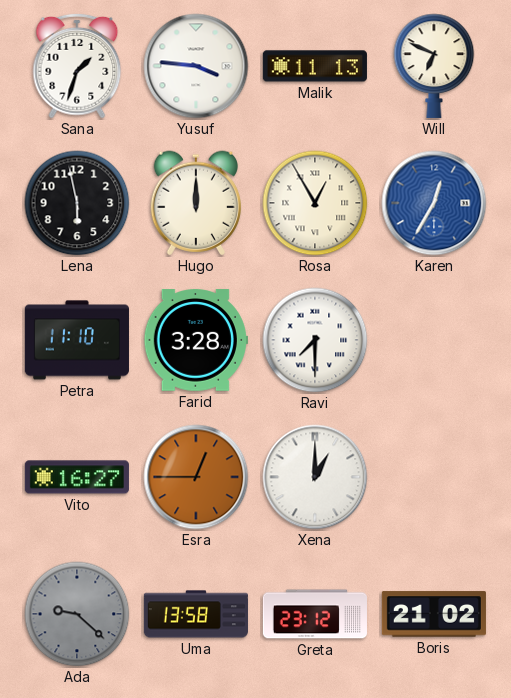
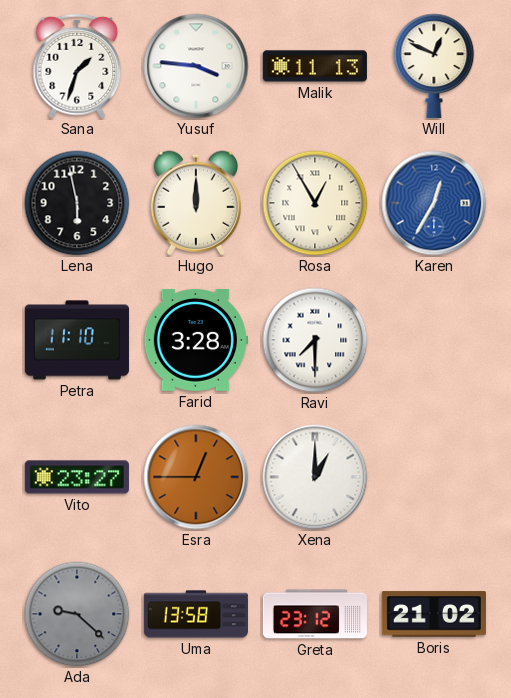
Will: 6:49 -> 12:49 (434, 66)
Vito: 16:27 -> 23:27 (77, 477)
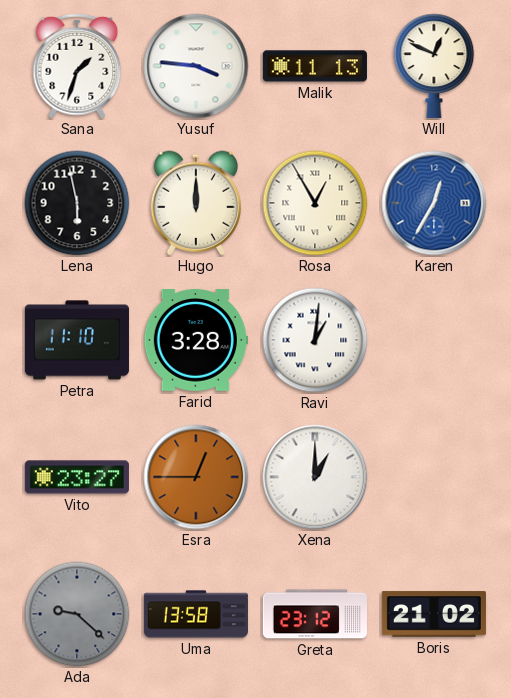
Ravi: 7:30 -> 1:01 (315, 340)
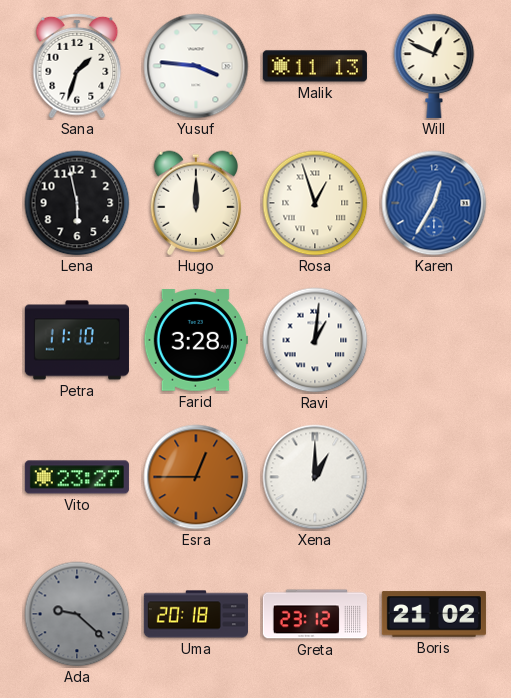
Rosa: 12:55 -> 12:57 (315, 203)
Uma: 13:58 -> 20:18 (196, 614)
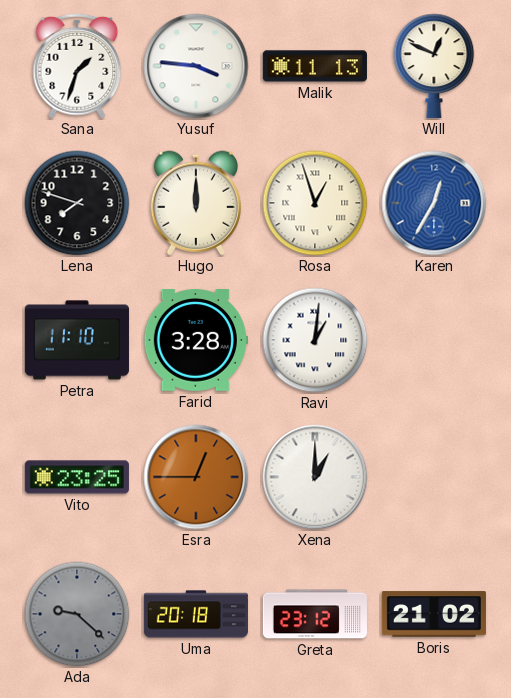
Lena: 5:58 -> 7:48 (77, 203)
Vito: 23:27 -> 23:25 (77, 477)
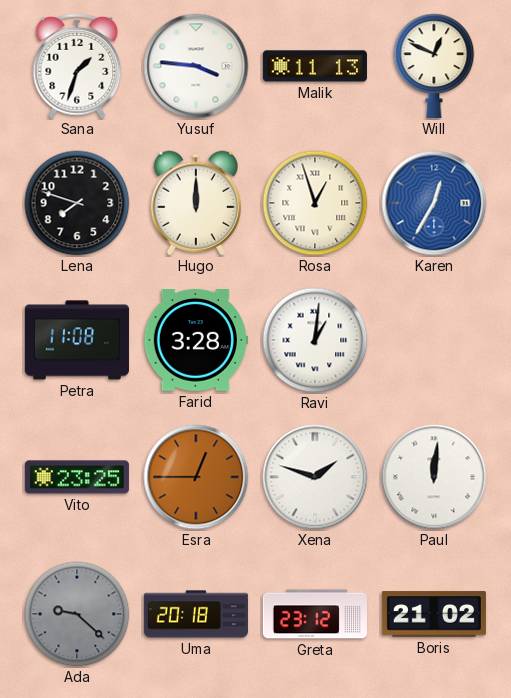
Petra: 11:10 -> 11:08 (77, 340)
Xena: 1:00 -> 1:48 (315, 477)
Paul: none -> 12:01 (434, 477)
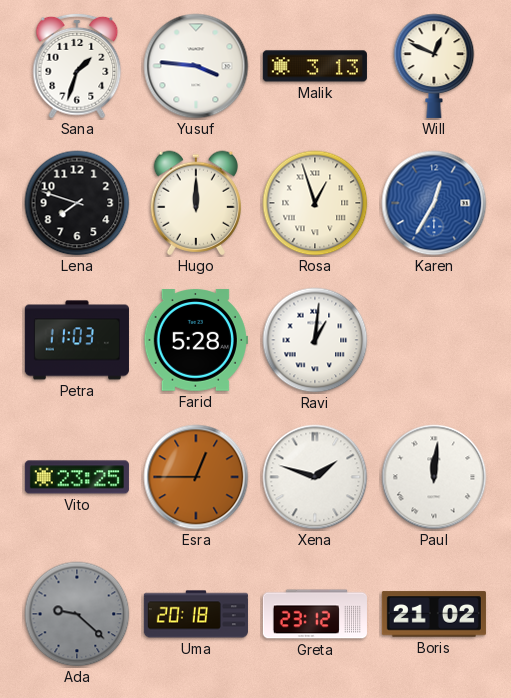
Malik: 11:13 -> 3:13 (315, 66)
Petra: 11:08 -> 11:03 (77, 340)
Farid: 3:28 -> 5:28 (196, 340)
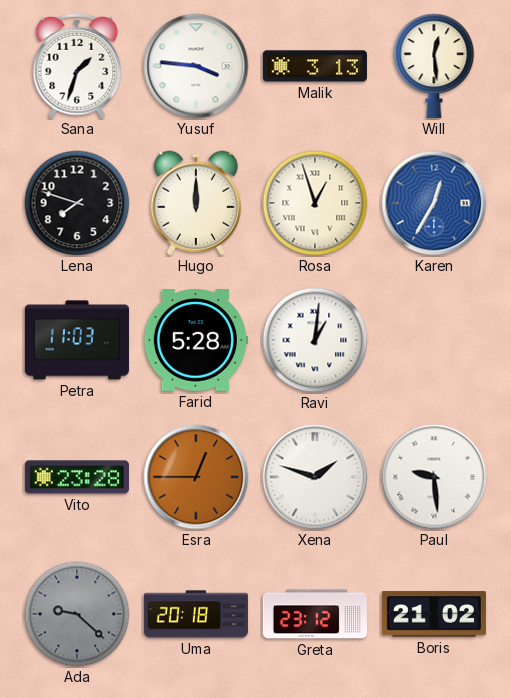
Will: 12:49 -> 12:29 (434, 66)
Vito: 23:25 -> 23:28 (77, 477)
Paul: 12:01 -> 9:29 (434, 477)
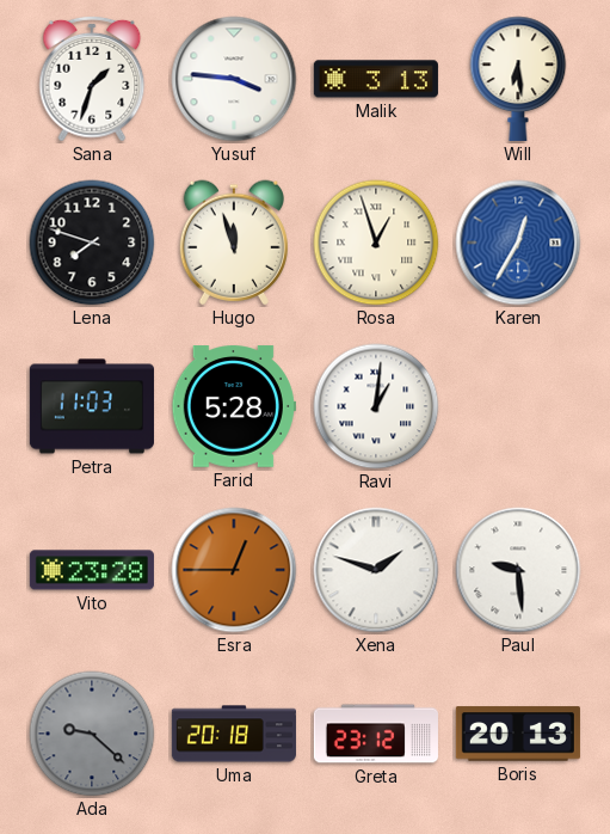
Will: 12:29 -> 6:29 (518, 79)
Hugo: 12:00 -> 11:57 (234, 243)
Boris: 21:02 -> 20:13 (518, 734)
